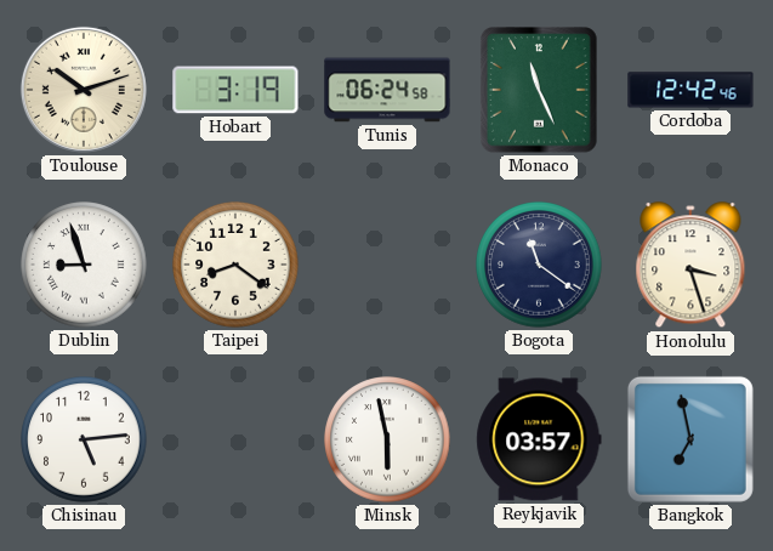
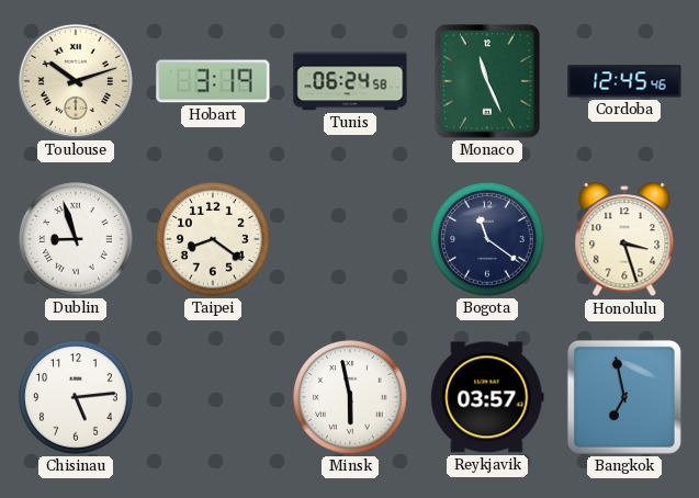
Cordoba: 12:42 -> 12:45 (624, 81)
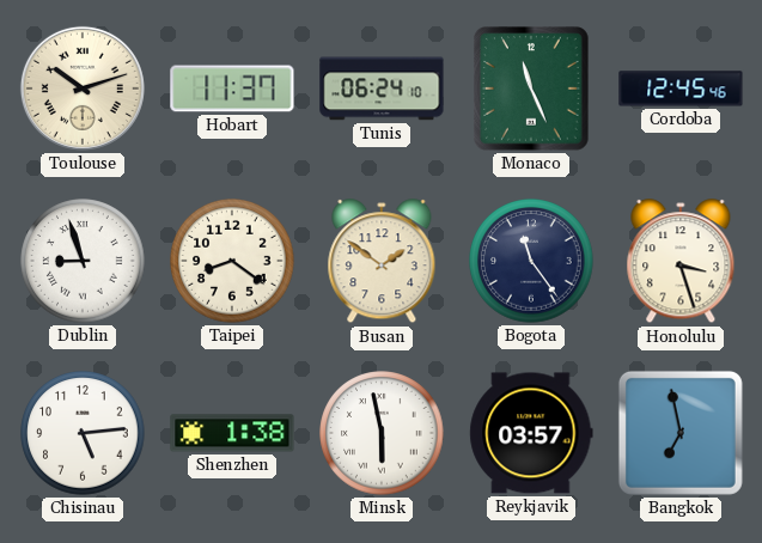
Hobart: 3:19 -> 11:37 (232, 89)
Tunis: 06:24:58 -> 06:24:10 (382, 89)
Busan: none -> 1:51 (382, 262)
Bogota: 11:21 -> 11:24 (531, 261)
Shenzhen: none -> 1:38 (232, 433)
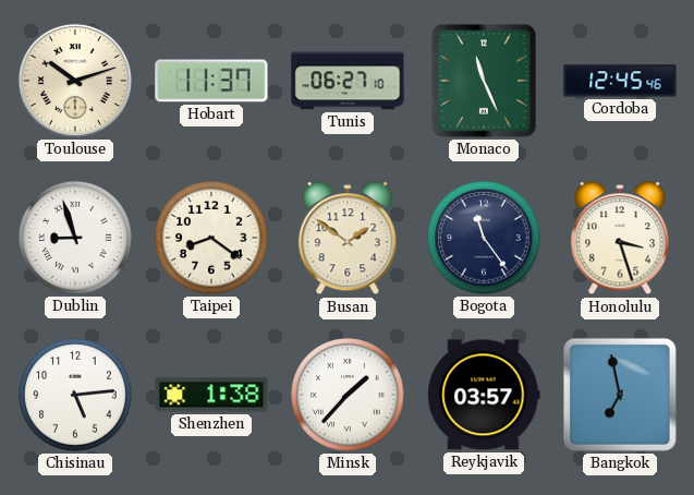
Tunis: 06:24 -> 06:27 (348, 81)
Minsk: 5:58 -> 1:37 (348, 395)
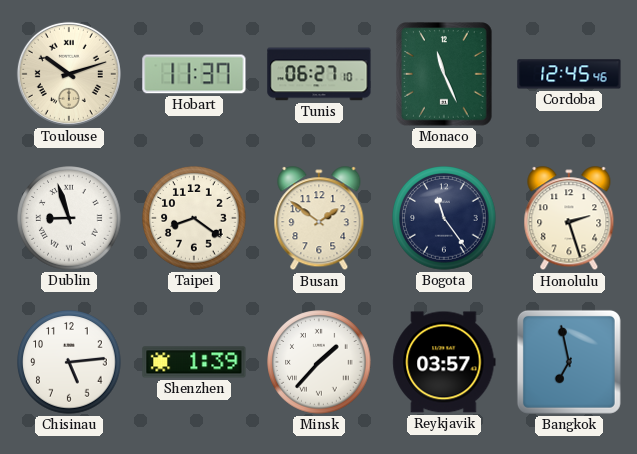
Honolulu: 3:27 -> 2:27 (569, 219)
Shenzhen: 1:38 -> 1:39 (194, 362)
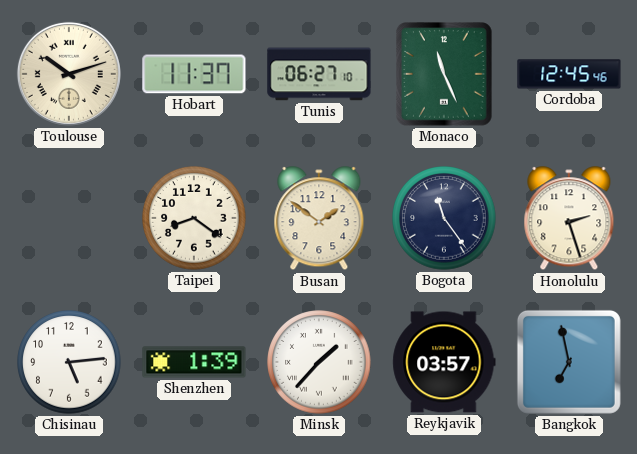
Dublin: 8:57 -> none (69, 218)
